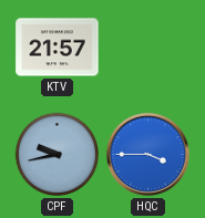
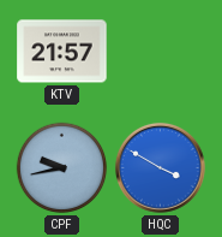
HQC: 3:45 -> 3:50 (160, 167)
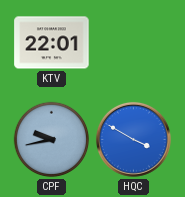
KTV: 21:57 -> 22:01 (52, 43)
